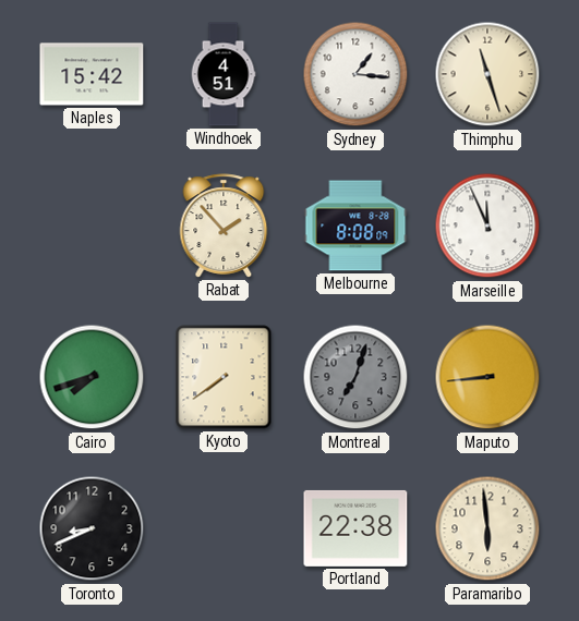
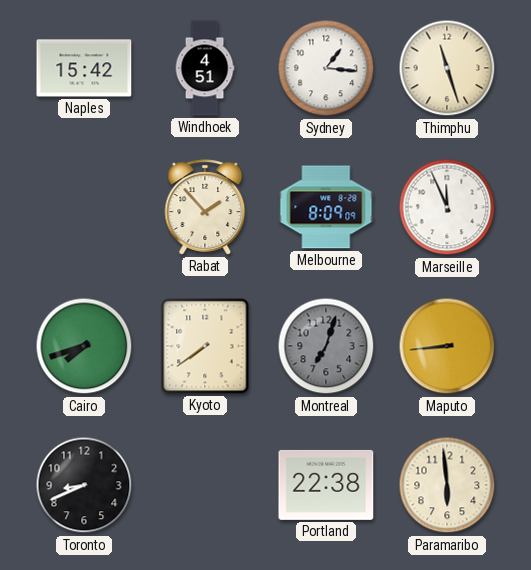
Melbourne: 8:08 -> 8:09 (326, 207)
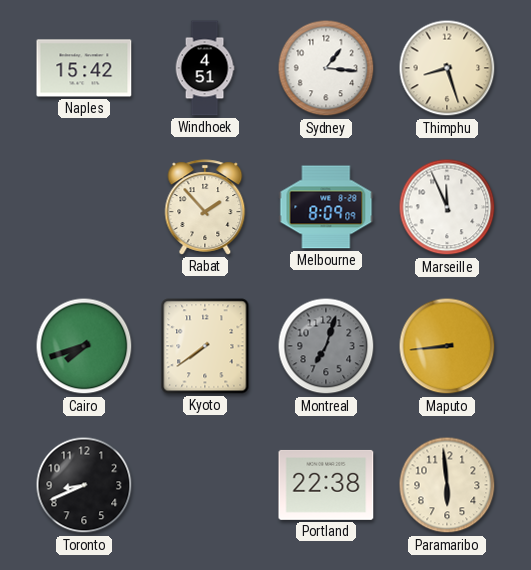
Thimphu: 11:27 -> 8:27 (447, 68)
